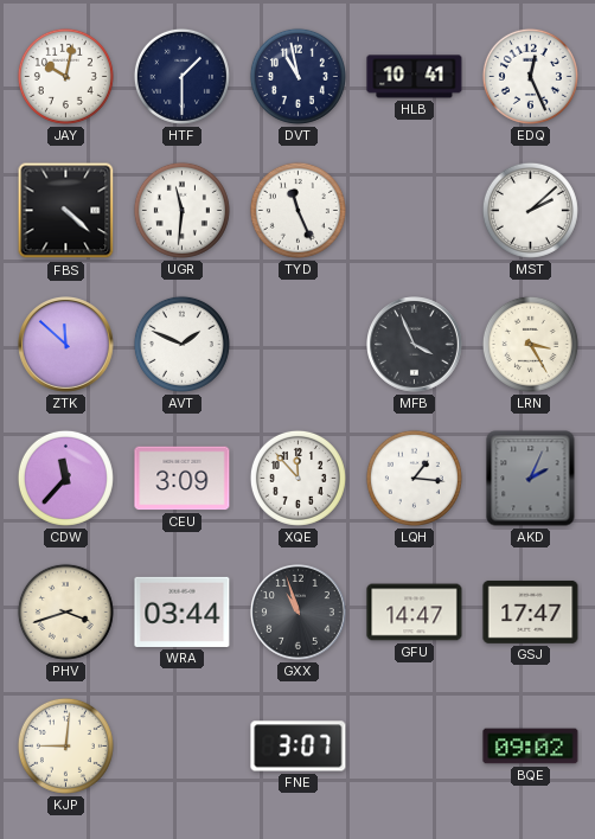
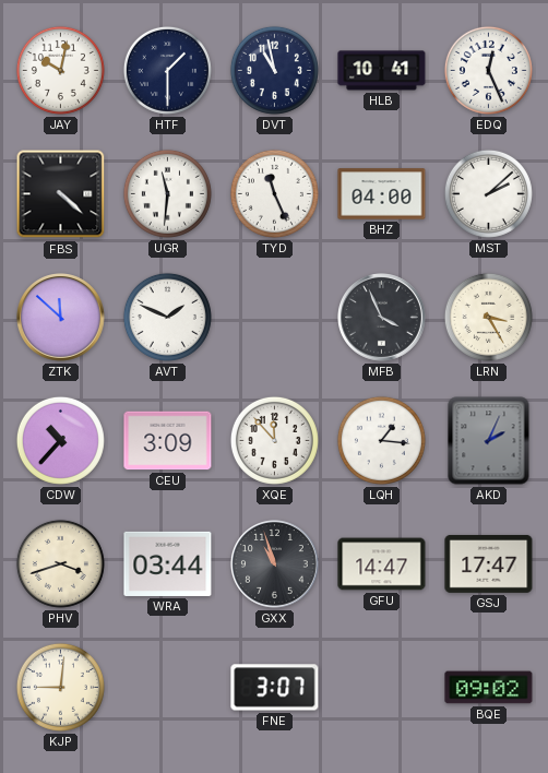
BHZ: none -> 04:00 (382, 194)
CDW: 11:37 -> 10:37 (60, 440)
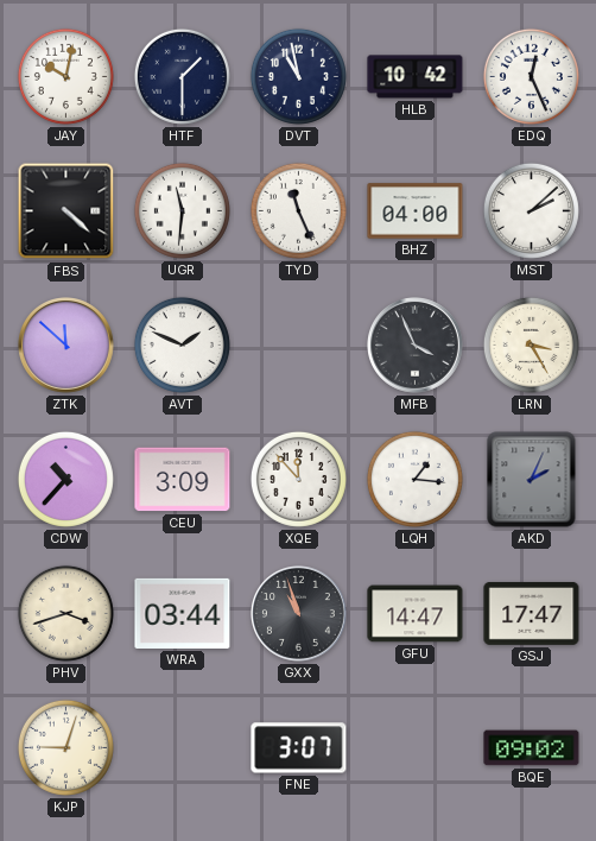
HLB: 10:41 -> 10:42 (416, 77)
KJP: 9:01 -> 9:03 (65, 747)
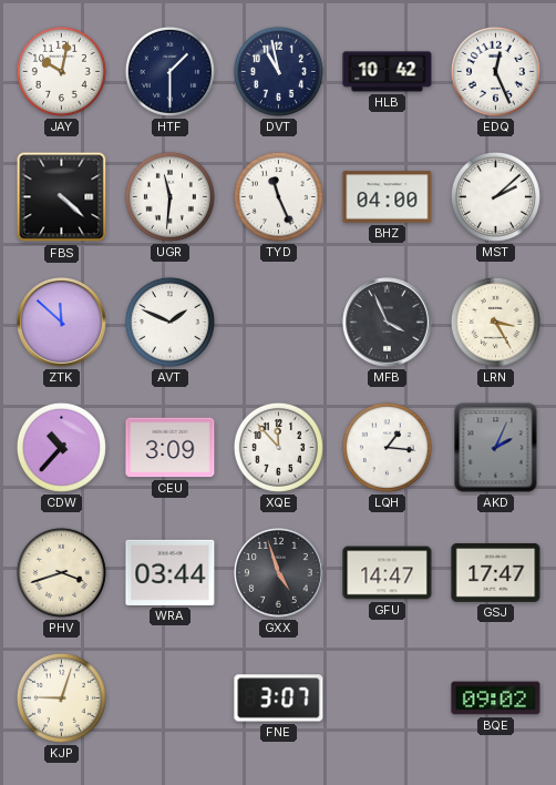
GXX: 10:57 -> 4:57 (279, 573)
